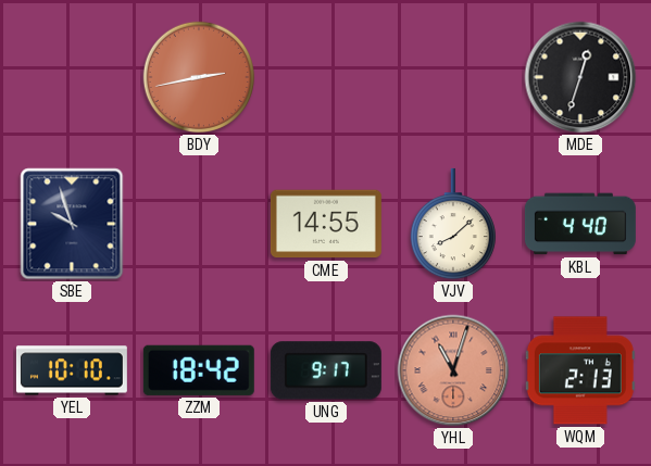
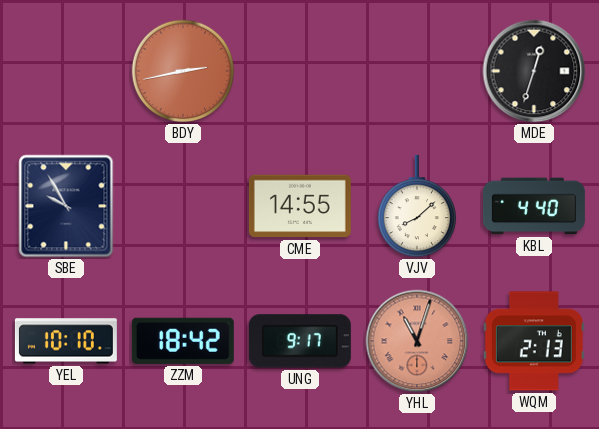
SBE: 9:57 -> 9:55 (66, 206)
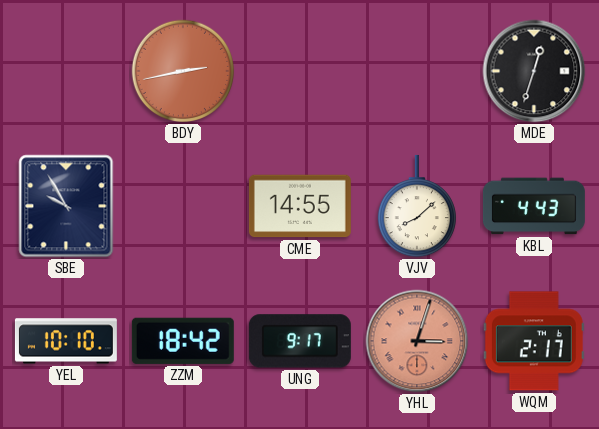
KBL: 4:40 -> 4:43 (534, 206)
YHL: 11:03 -> 3:03 (417, 341)
WQM: 2:13 -> 2:17 (534, 341)
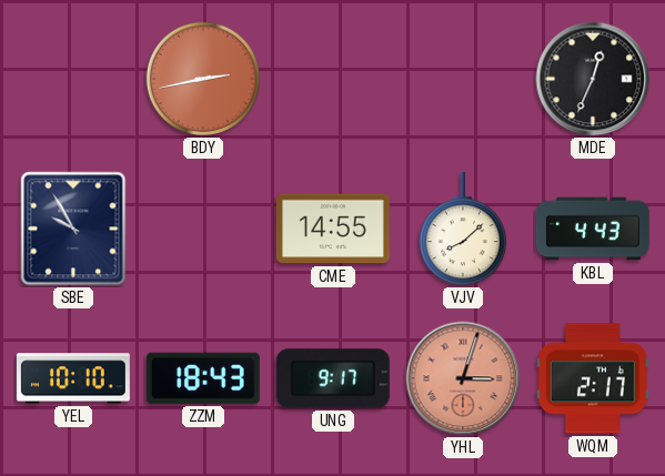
MDE: 12:33 -> 12:34 (593, 79)
ZZM: 18:42 -> 18:43 (203, 378)
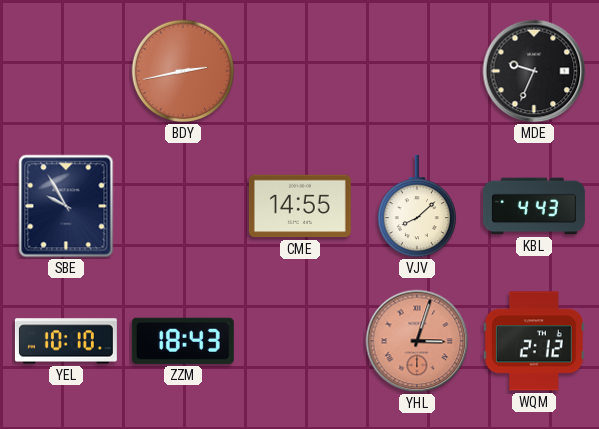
MDE: 12:34 -> 9:34 (534, 71)
UNG: 9:17 -> none (333, 378)
WQM: 2:17 -> 2:12 (534, 341)
